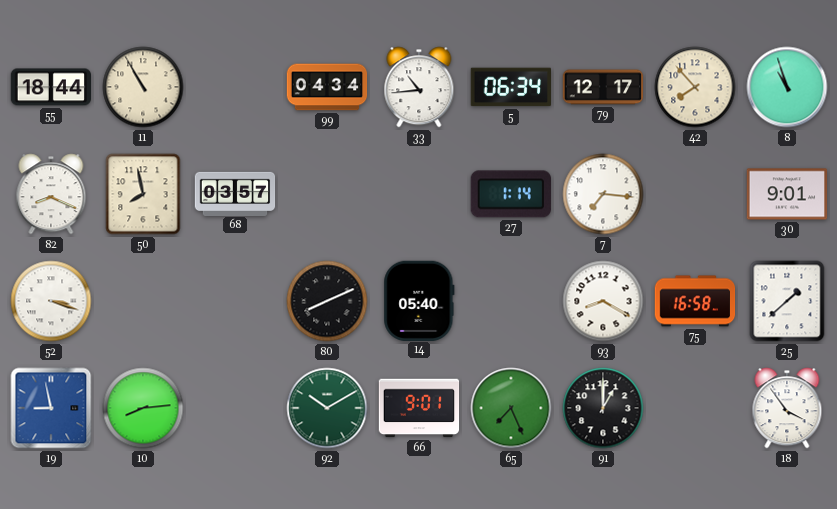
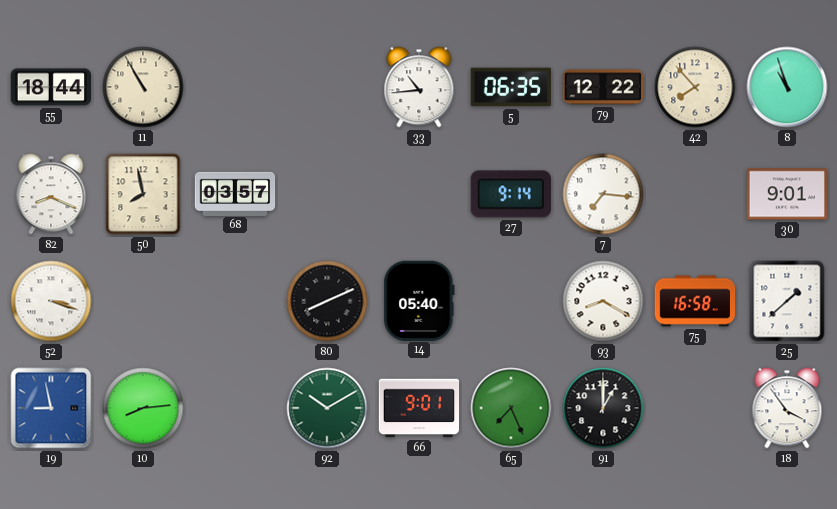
99: 04:34 -> none (327, 87)
5: 06:34 -> 06:35 (510, 87)
79: 12:17 -> 12:22 (603, 87)
27: 1:14 -> 9:14 (511, 194)
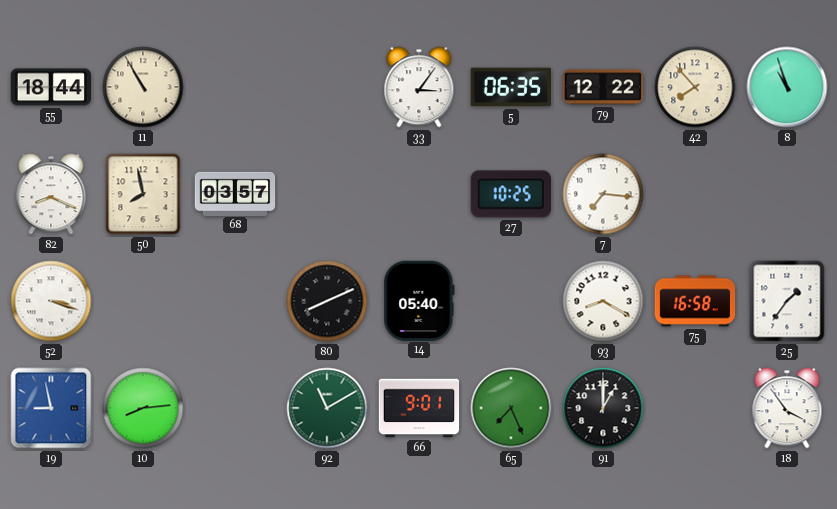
33: 10:44 -> 3:06 (419, 87)
27: 9:14 -> 10:25 (511, 194)
30: 9:01 -> none (787, 194)
25: 1:38 -> 1:36 (787, 301)
92: 10:10 -> 11:10 (327, 408)
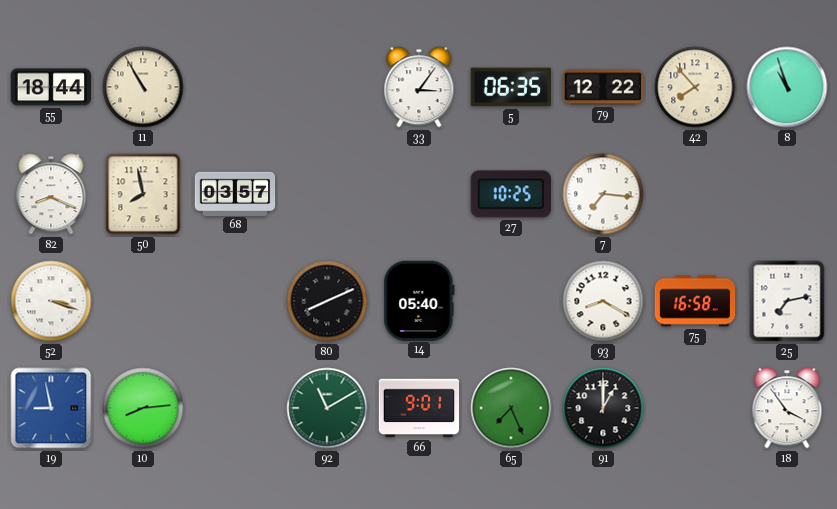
25: 1:36 -> 7:13 (787, 301)
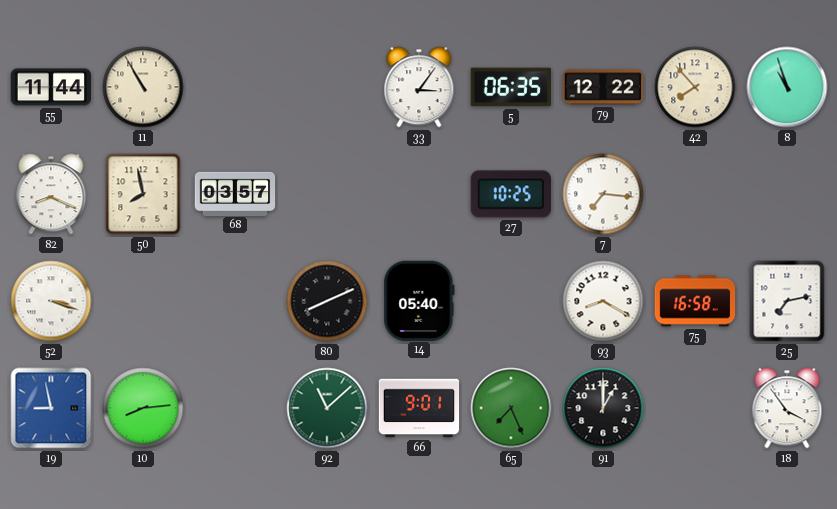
55: 18:44 -> 11:44 (51, 87)
92: 11:10 -> 11:08 (327, 408)
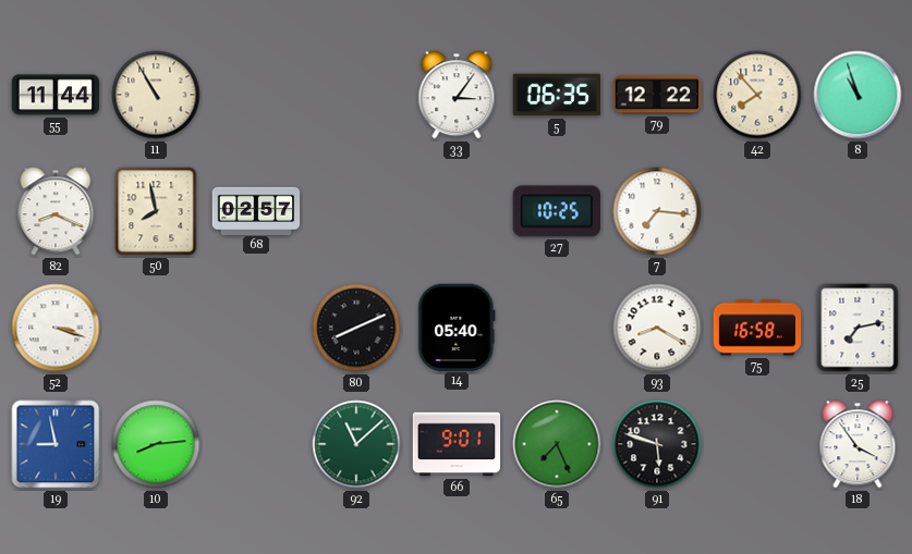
68: 03:57 -> 02:57 (256, 210)
91: 1:00 -> 5:48 (657, 444)
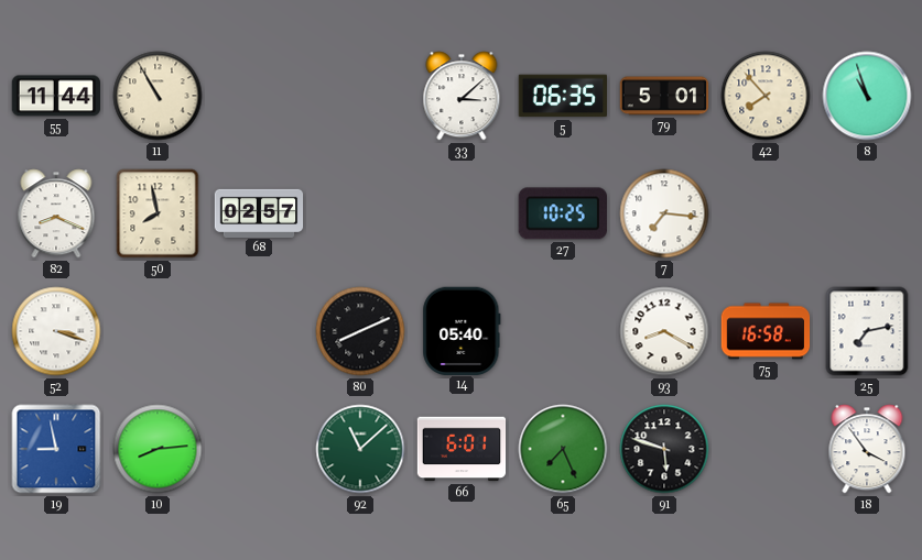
33: 3:06 -> 3:08 (462, 96)
79: 12:22 -> 5:01 (664, 96)
66: 9:01 -> 6:01 (462, 449)
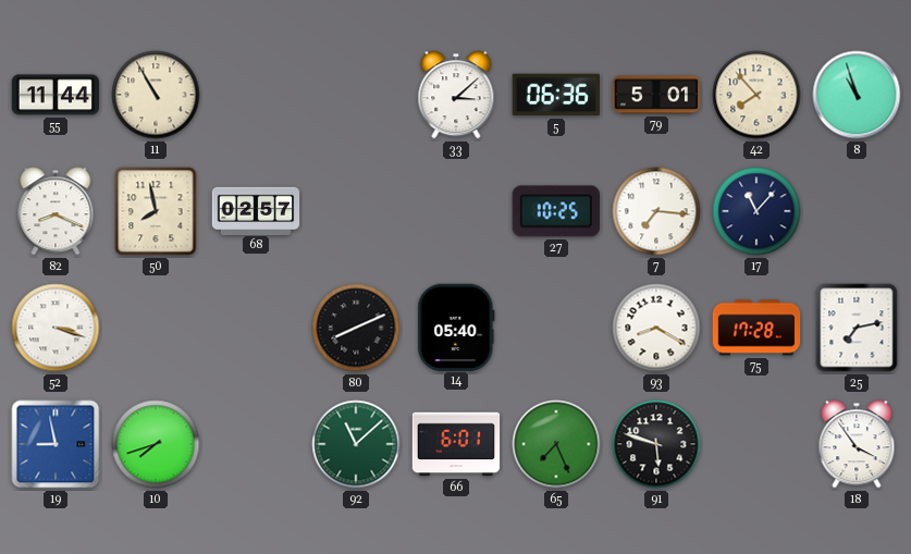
5: 06:35 -> 06:36 (555, 95)
17: none -> 11:07 (756, 211)
75: 16:58 -> 17:28 (756, 328)
10: 8:14 -> 7:42 (156, 444)
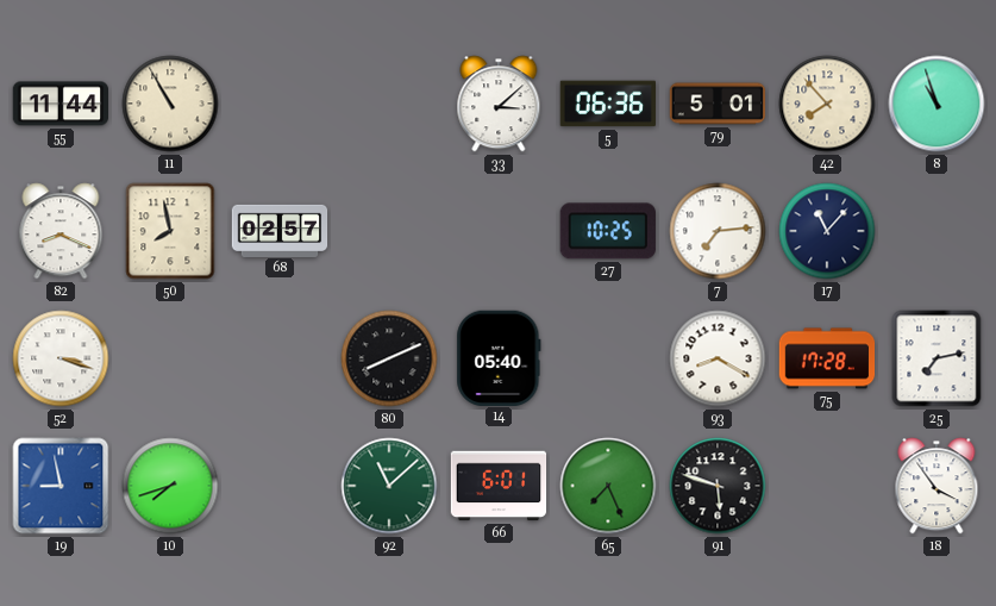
7: 7:16 -> 7:14 (718, 231)
